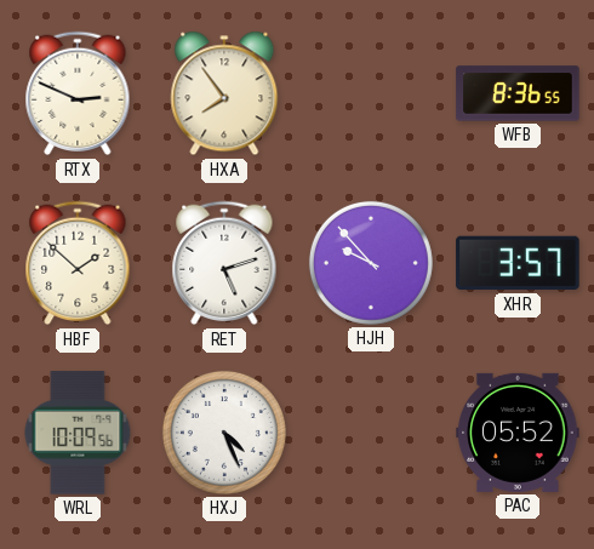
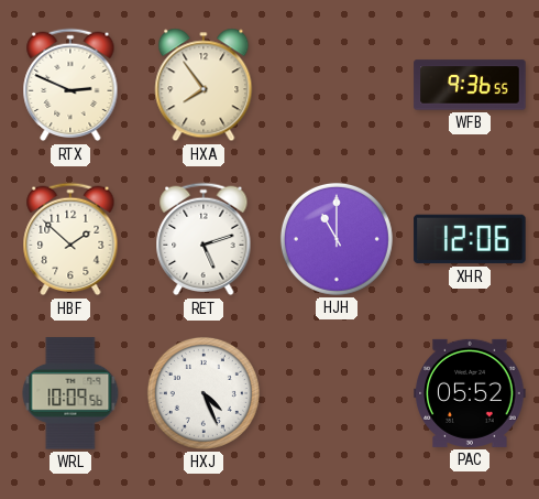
WFB: 8:36 -> 9:36 (470, 85)
HJH: 9:53 -> 11:00 (337, 239)
XHR: 3:57 -> 12:06 (470, 239)
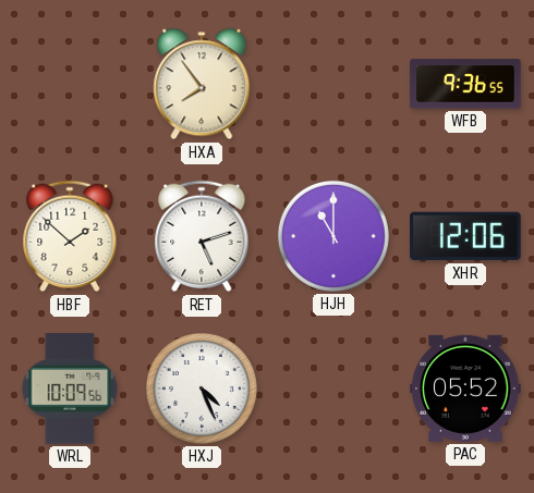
RTX: 2:49 -> none (70, 85)
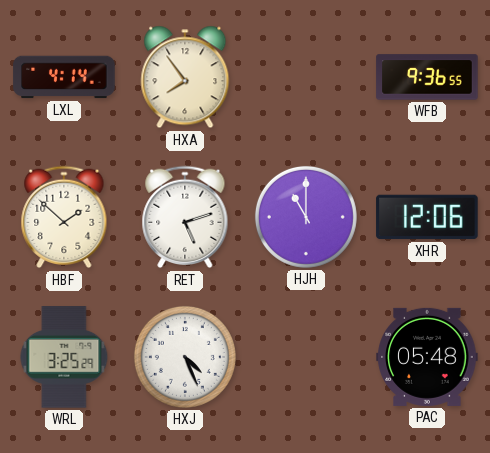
LXL: none -> 4:14 (64, 77)
WRL: 10:09 -> 3:25 (64, 357)
PAC: 05:52 -> 05:48 (427, 357)
